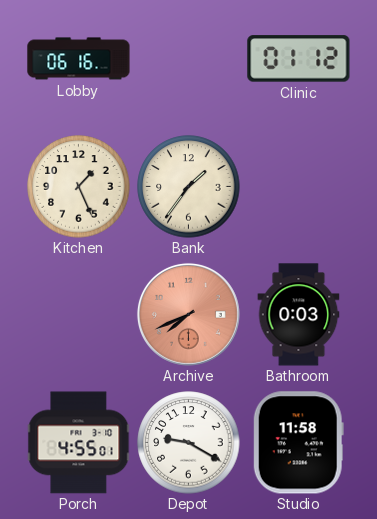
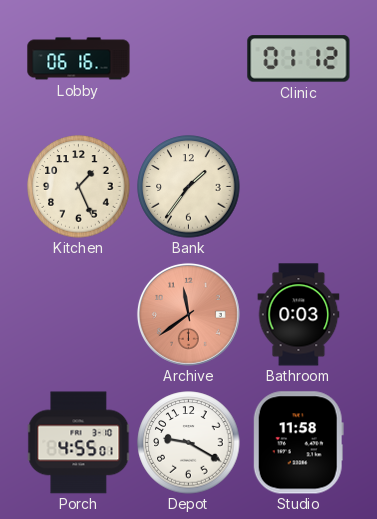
Archive: 7:41 -> 11:39 (188, 314)
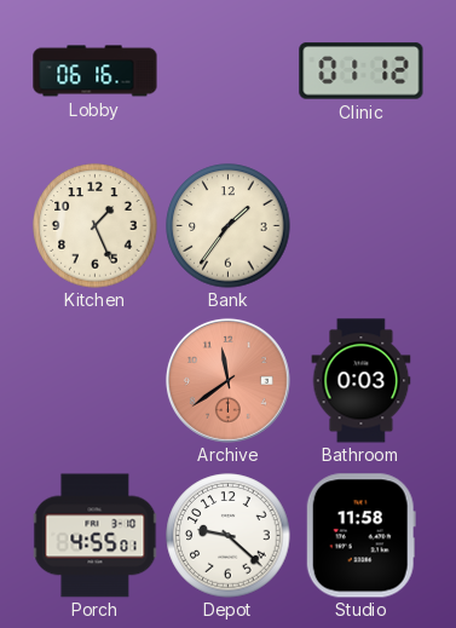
Depot: 9:20 -> 9:22 (229, 536)
